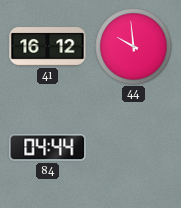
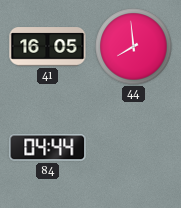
41: 16:12 -> 16:05 (48, 47)
44: 9:59 -> 7:59 (134, 47)
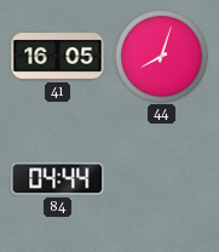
44: 7:59 -> 8:03 (162, 57)
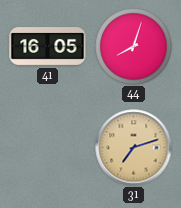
84: 04:44 -> none (58, 179)
31: none -> 7:12 (134, 148)
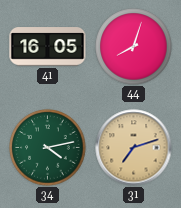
34: none -> 4:13 (48, 148)
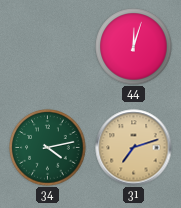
41: 16:05 -> none (48, 47)
44: 8:03 -> 12:03 (134, 47)
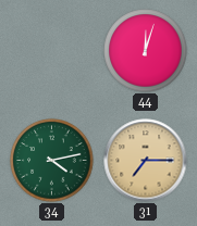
31: 7:12 -> 7:15 (146, 161)
